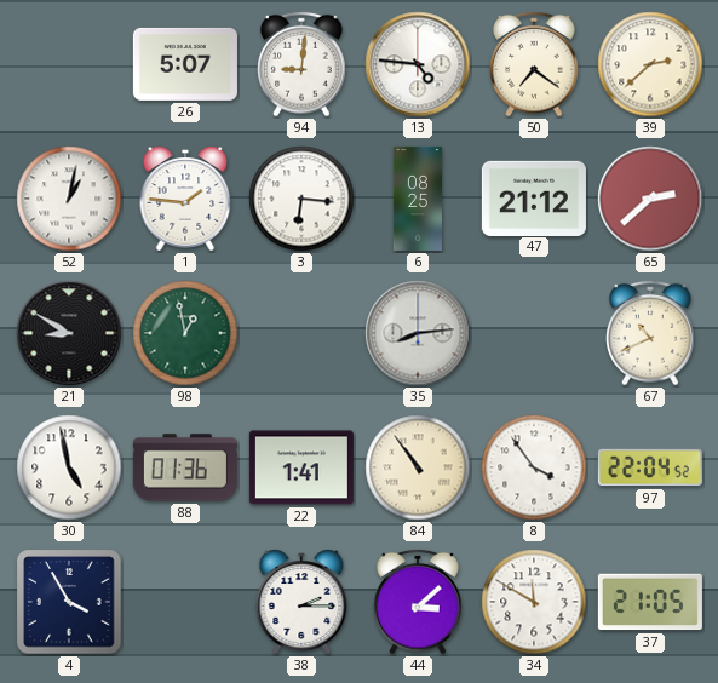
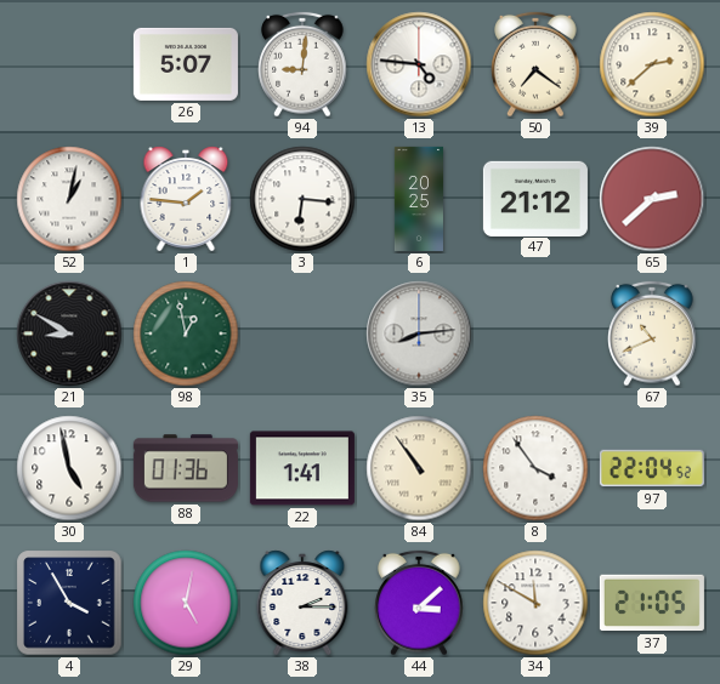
6: 08:25 -> 20:25 (419, 199)
29: none -> 5:02 (186, 603)
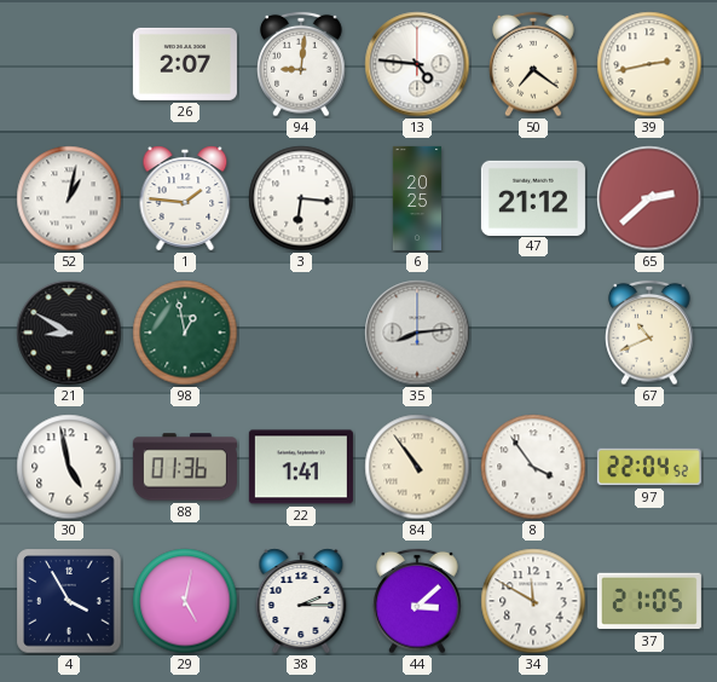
26: 5:07 -> 2:07 (185, 64)
39: 2:38 -> 2:43 (649, 64)
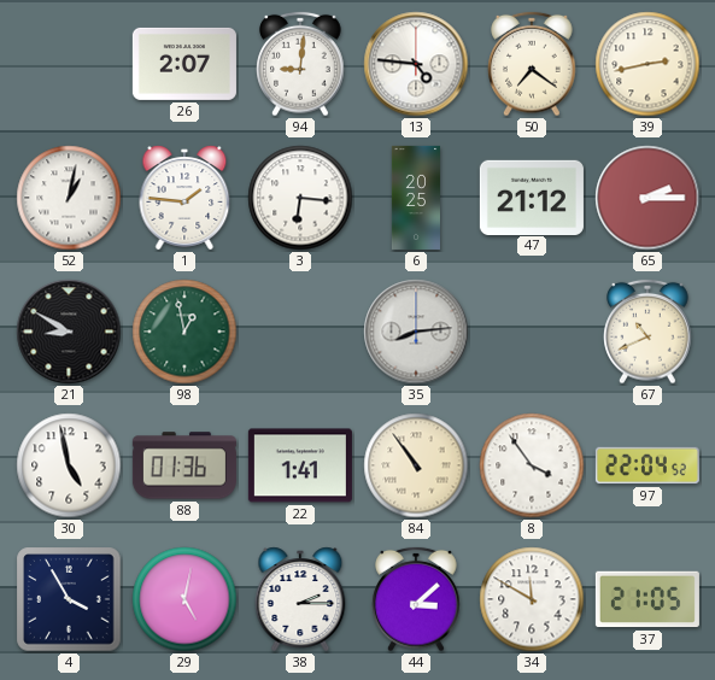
65: 2:38 -> 2:15 (647, 198)
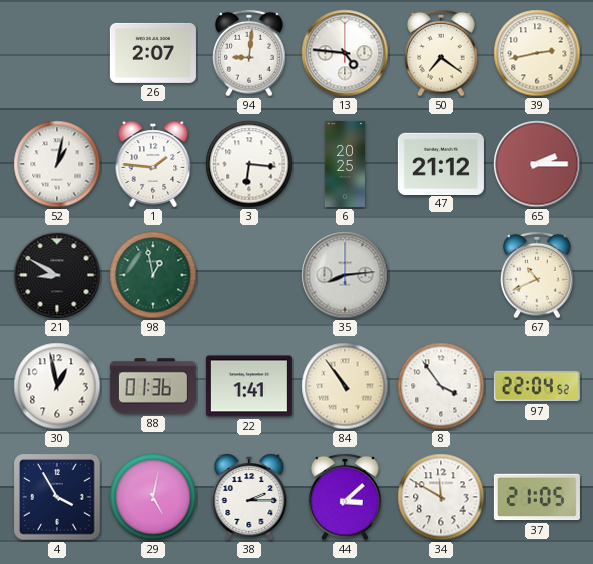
30: 4:58 -> 12:58 (57, 386)
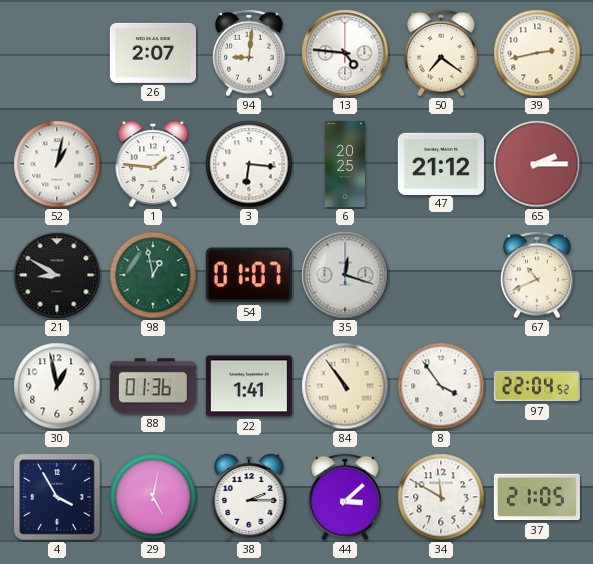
54: none -> 01:07 (249, 275)
35: 8:14 -> 12:18 (345, 275)
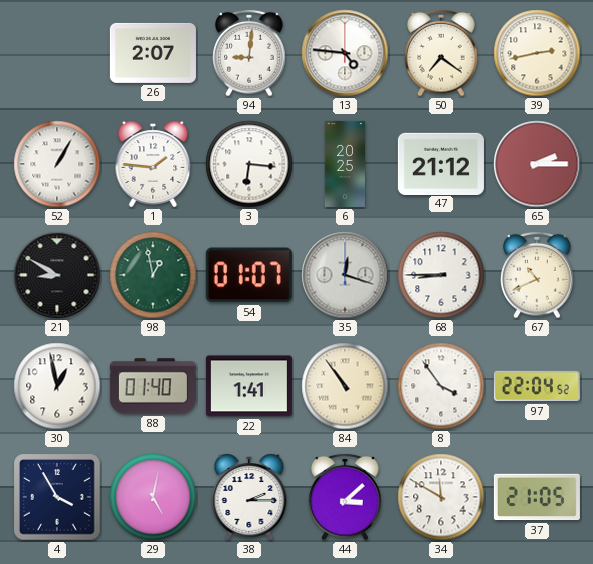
52: 1:02 -> 1:05 (57, 164)
68: none -> 8:45 (441, 275)
88: 01:36 -> 01:40 (153, 386)
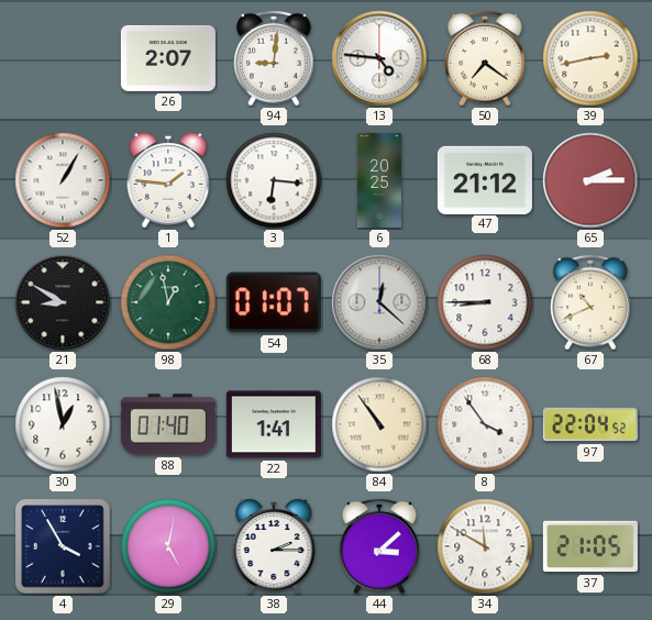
35: 12:18 -> 12:22 (379, 302)
